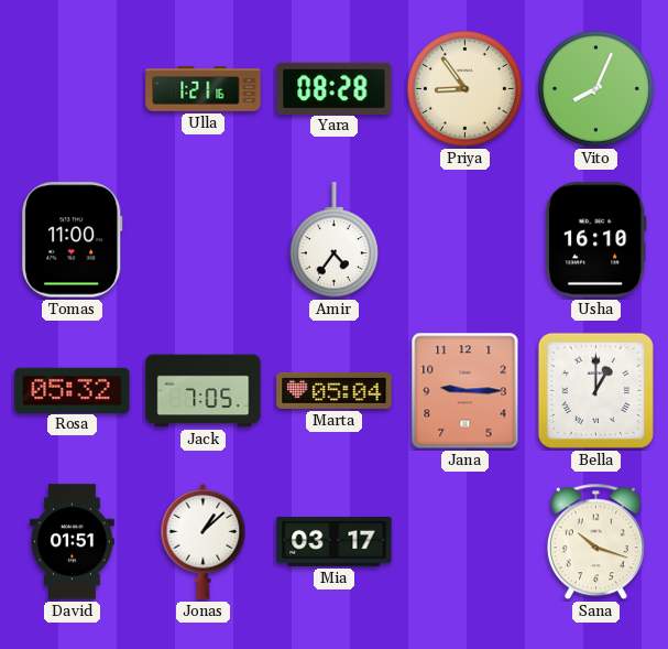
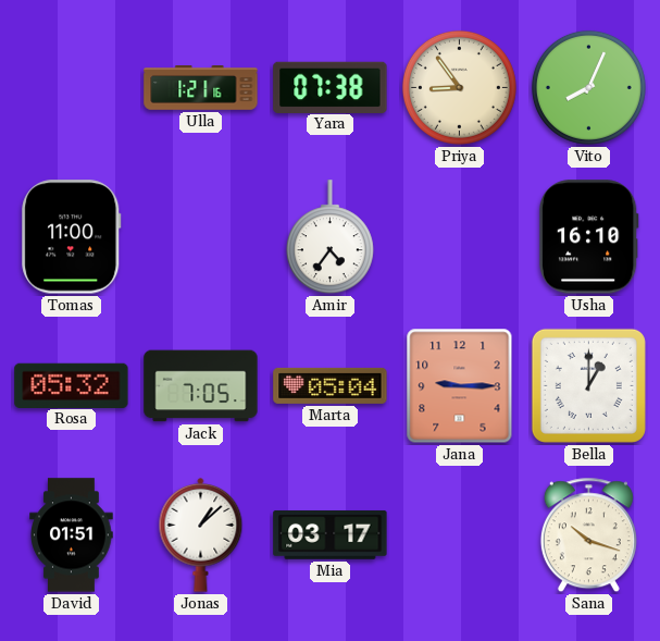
Yara: 08:28 -> 07:38 (331, 87)
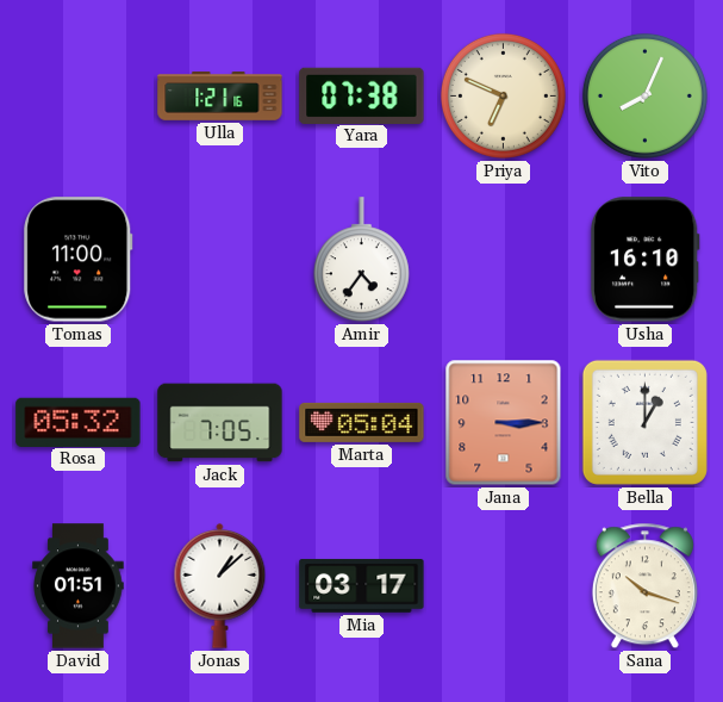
Priya: 8:54 -> 6:49 (503, 95)
Jana: 9:15 -> 3:15 (504, 423)
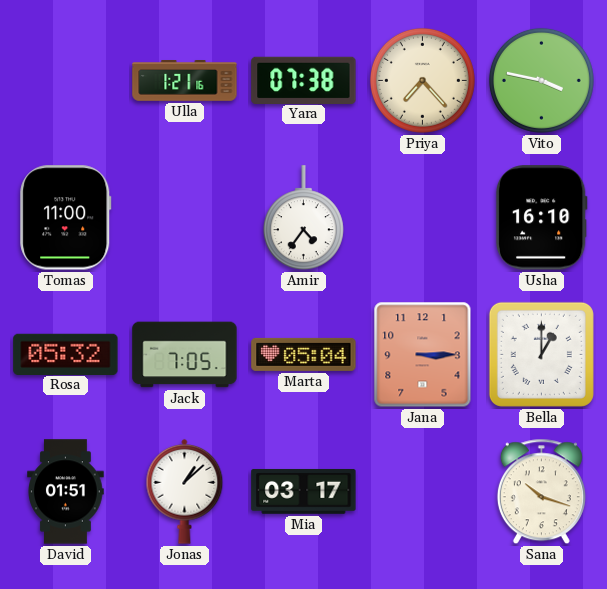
Priya: 6:49 -> 7:23 (422, 80)
Vito: 8:04 -> 3:47 (541, 80)
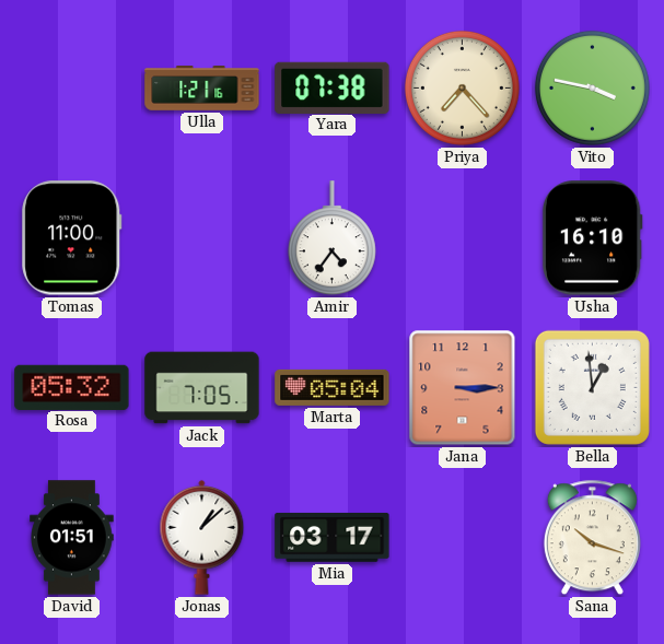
Bella: 1:00 -> 12:59 (592, 387)
